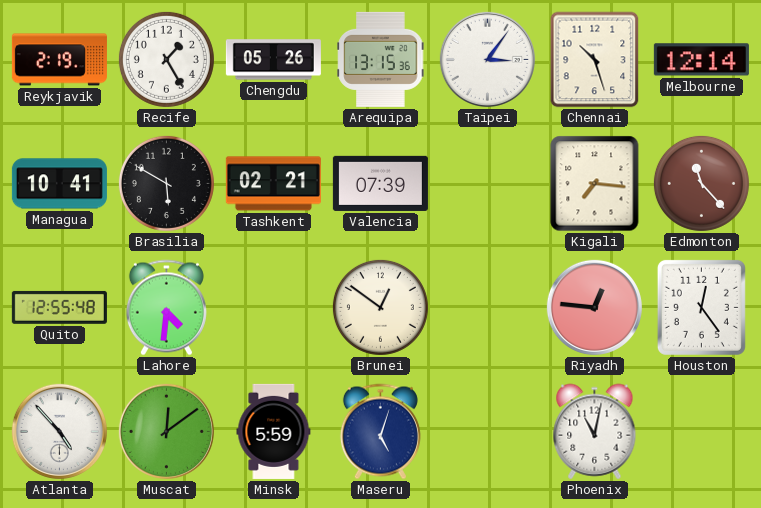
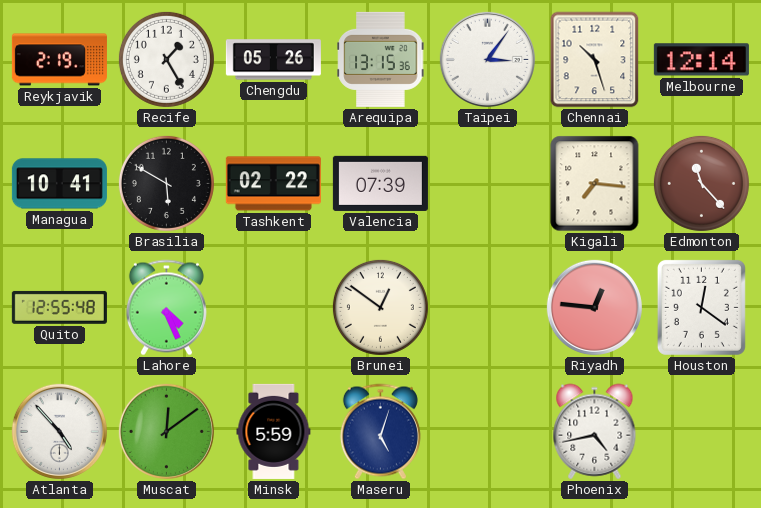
Tashkent: 02:21 -> 02:22 (273, 184)
Lahore: 4:31 -> 4:26 (166, 308)
Houston: 12:24 -> 12:21 (701, 307)
Phoenix: 11:02 -> 4:43 (595, 432)
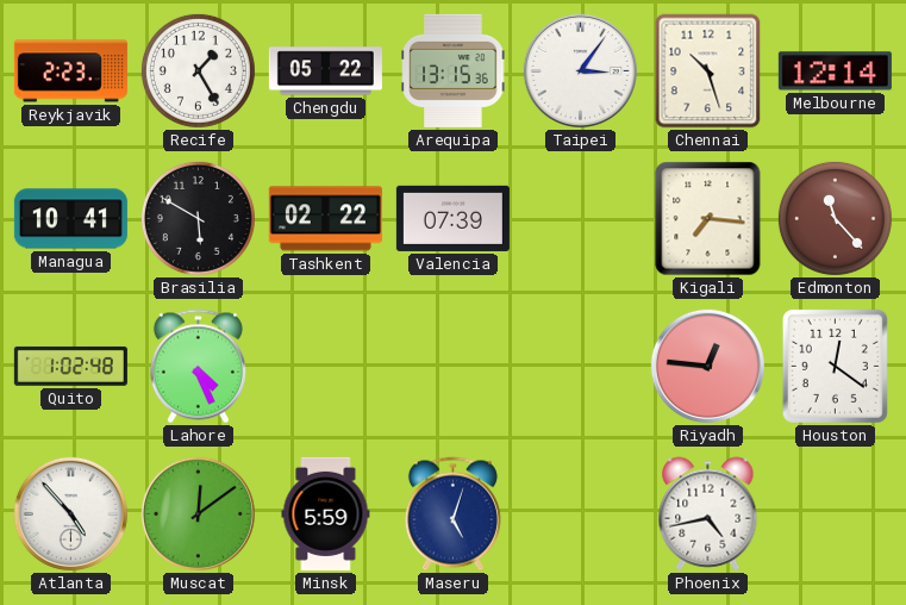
Reykjavik: 2:19 -> 2:23 (70, 71)
Chengdu: 05:26 -> 05:22 (325, 71)
Quito: 12:55 -> 1:02 (70, 366)
Brunei: 12:51 -> none (380, 307)
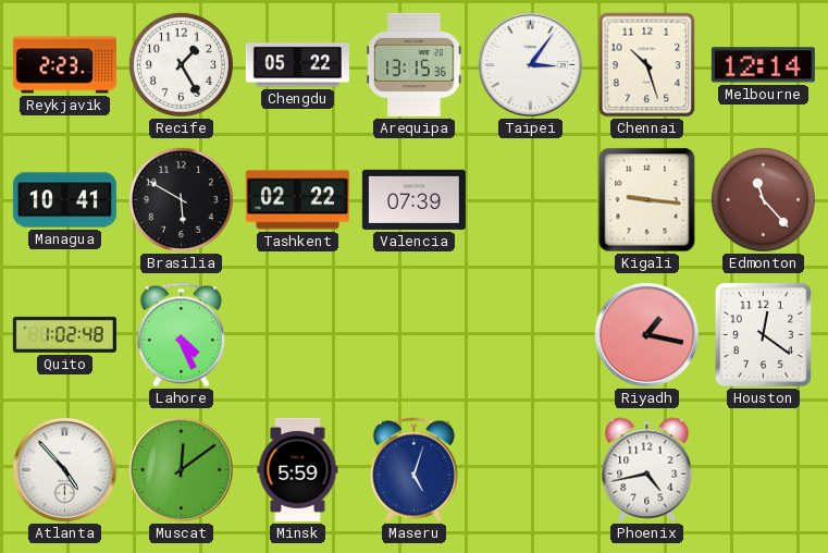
Kigali: 7:16 -> 9:16 (647, 200)
Riyadh: 12:46 -> 1:17 (646, 334)
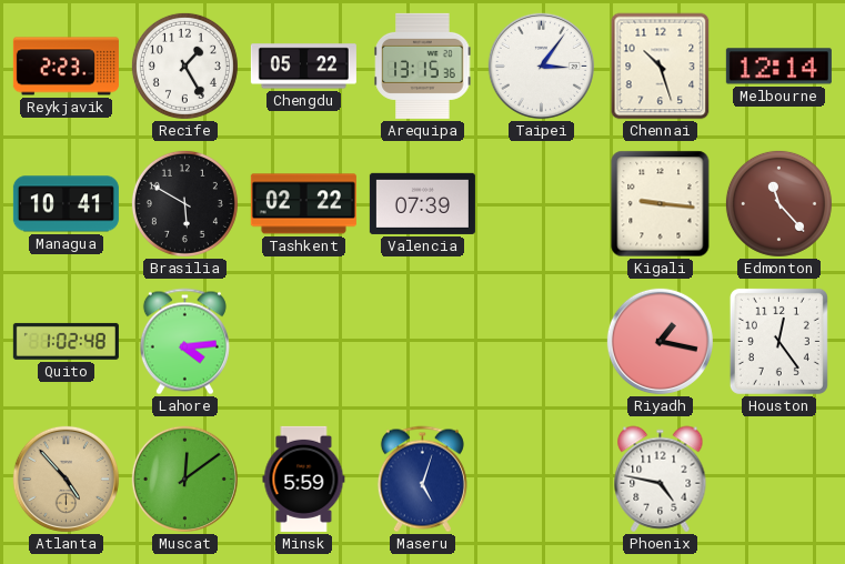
Lahore: 4:26 -> 4:14 (184, 342)
Houston: 12:21 -> 12:24 (778, 341)
Atlanta dial: white -> champagne (66, 479)
Phoenix: 4:43 -> 4:47 (661, 480)
